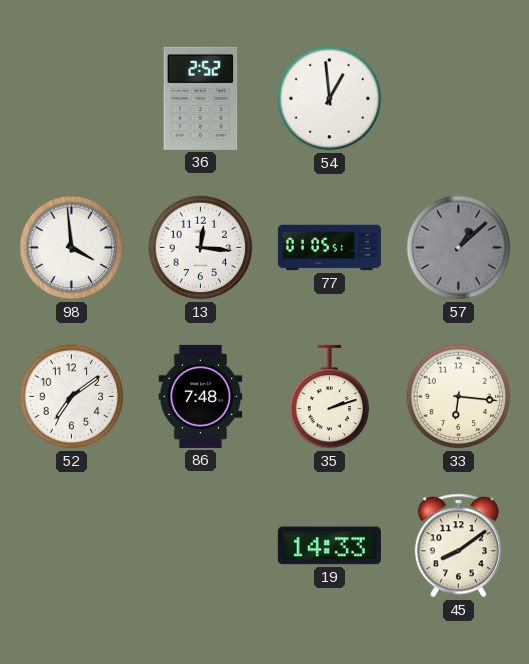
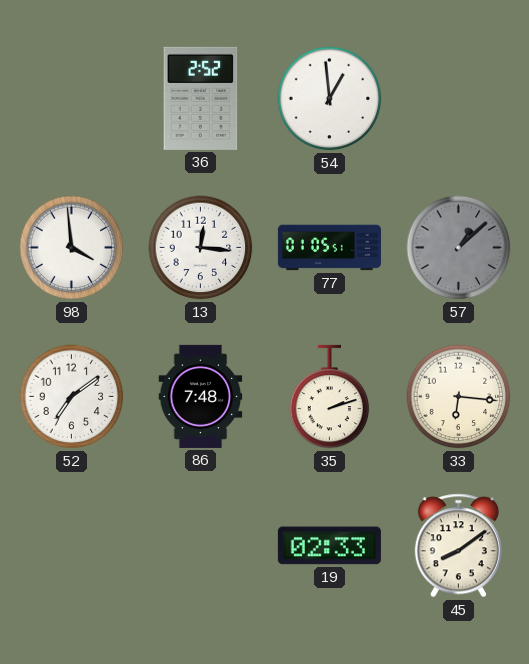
19: 14:33 -> 02:33 (329, 546)
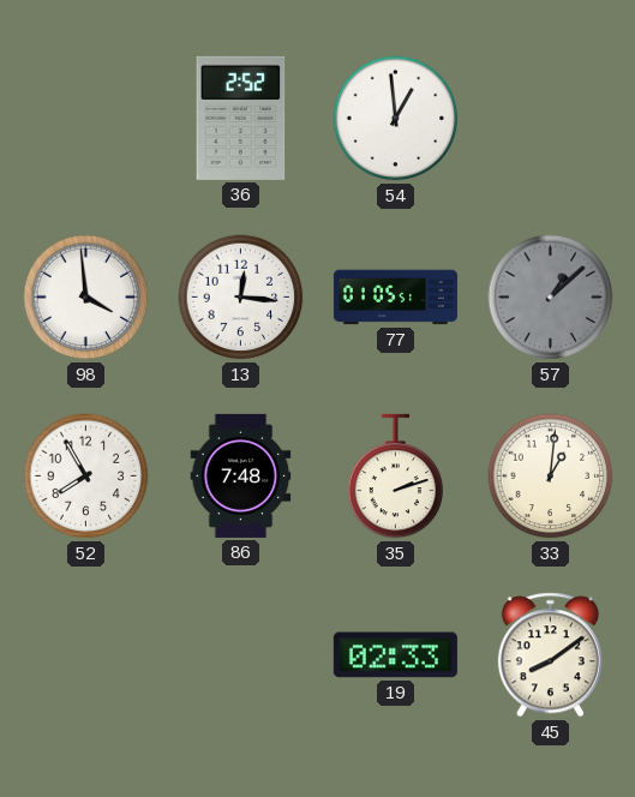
52: 7:09 -> 7:55 (86, 477)
33: 6:16 -> 1:01 (551, 477)
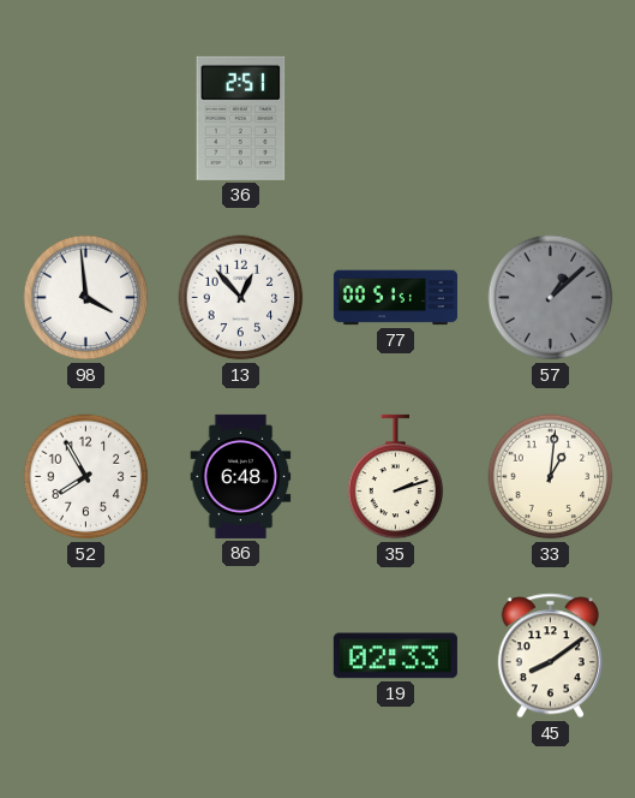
36: 2:52 -> 2:51 (241, 118)
54: 12:59 -> none (396, 119)
13: 12:16 -> 12:53 (241, 298)
77: 01:05 -> 00:51 (395, 298)
86: 7:48 -> 6:48 (241, 476)
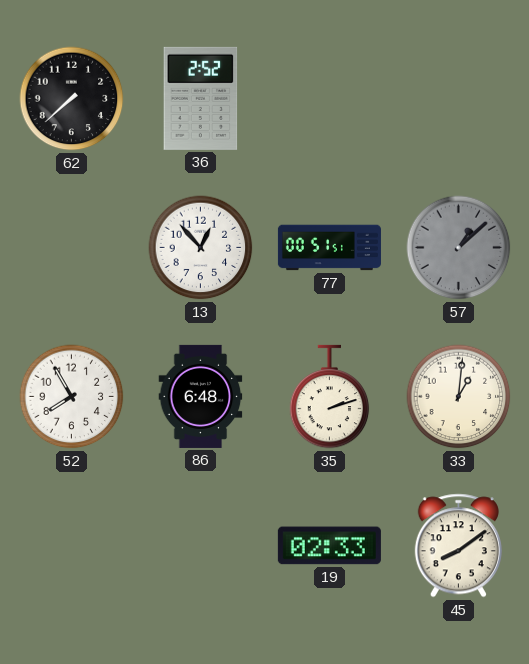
62: none -> 7:38 (72, 99)
36: 2:51 -> 2:52 (201, 98)
98: 3:59 -> none (86, 298)
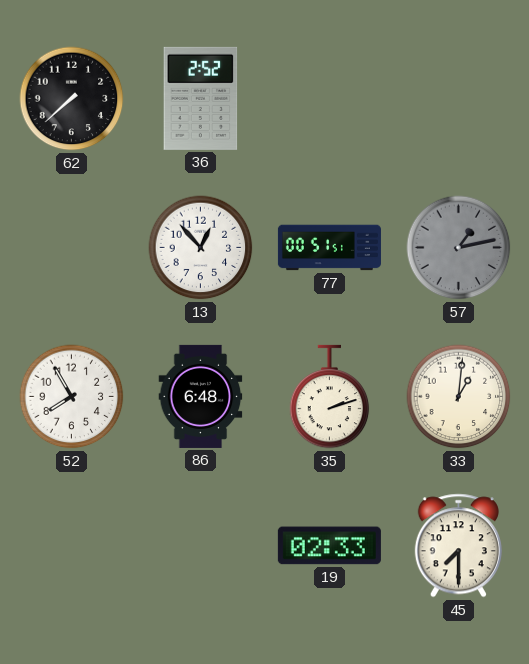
57: 1:08 -> 1:13 (459, 248)
45: 8:09 -> 7:30 (458, 546)
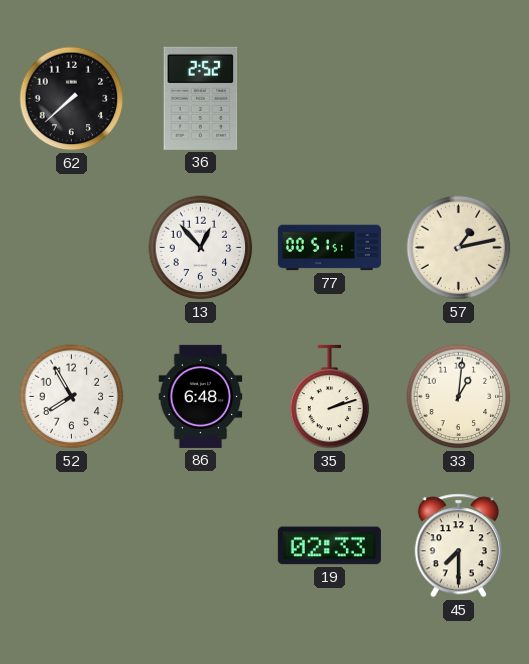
57 dial: grey -> cream (459, 248)
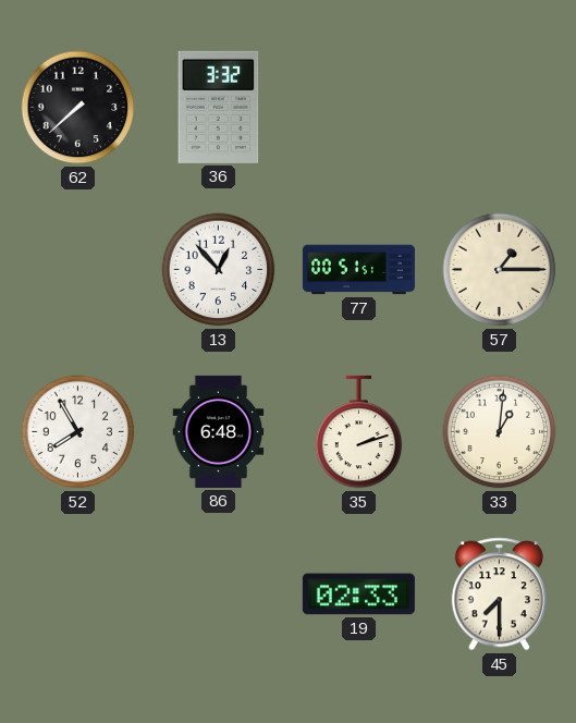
36: 2:52 -> 3:32 (219, 107)
57: 1:13 -> 1:15 (500, 270)
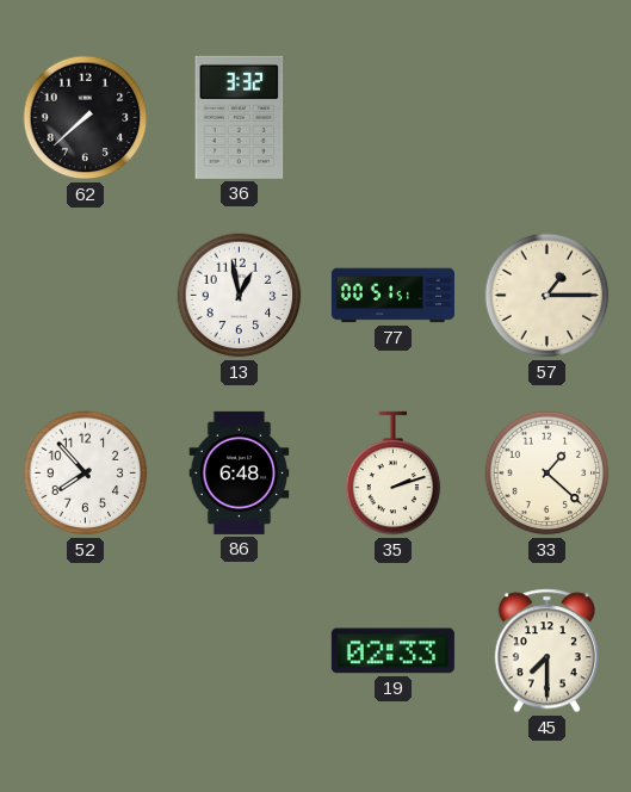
13: 12:53 -> 12:58 (240, 296)
52: 7:55 -> 7:53 (86, 474)
33: 1:01 -> 1:22 (548, 474)
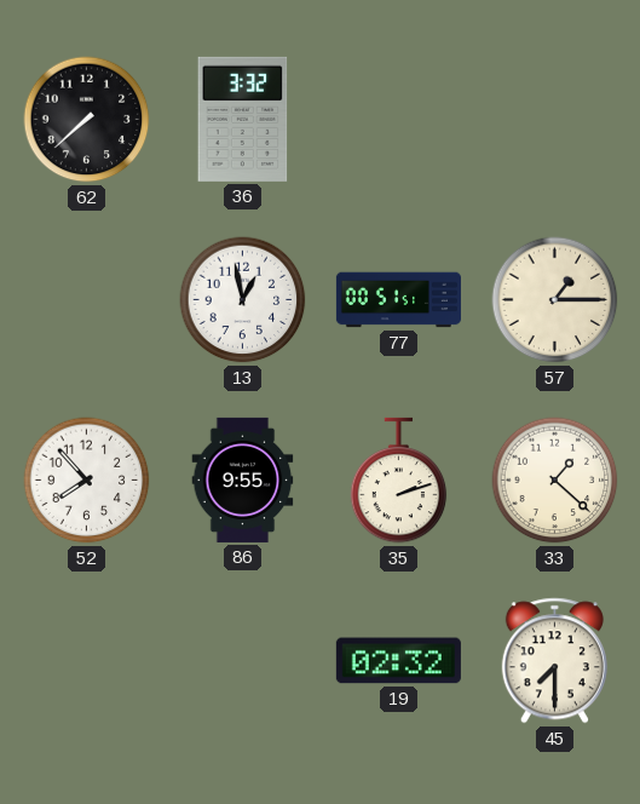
86: 6:48 -> 9:55 (243, 479)
19: 02:33 -> 02:32 (398, 661)
